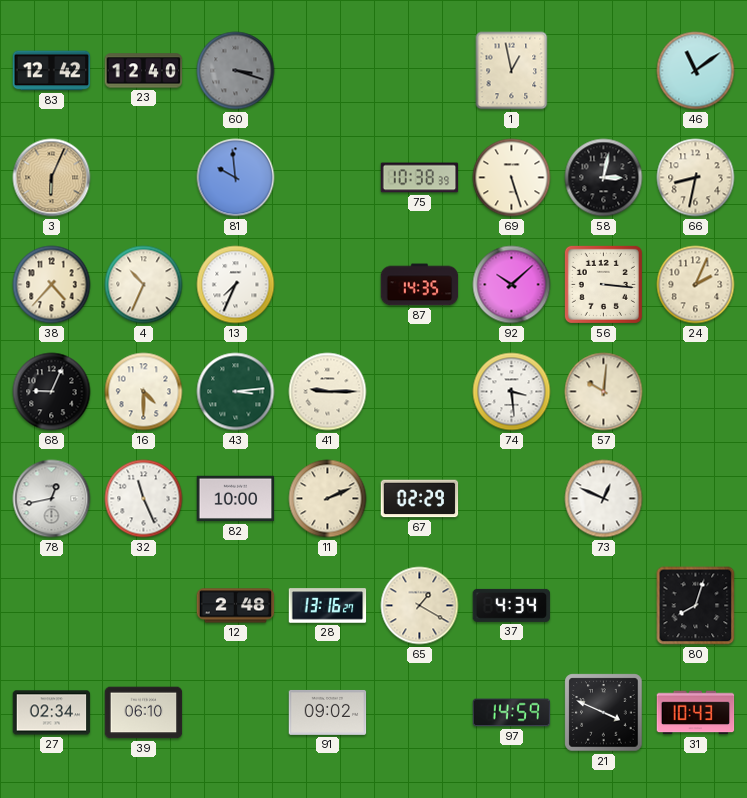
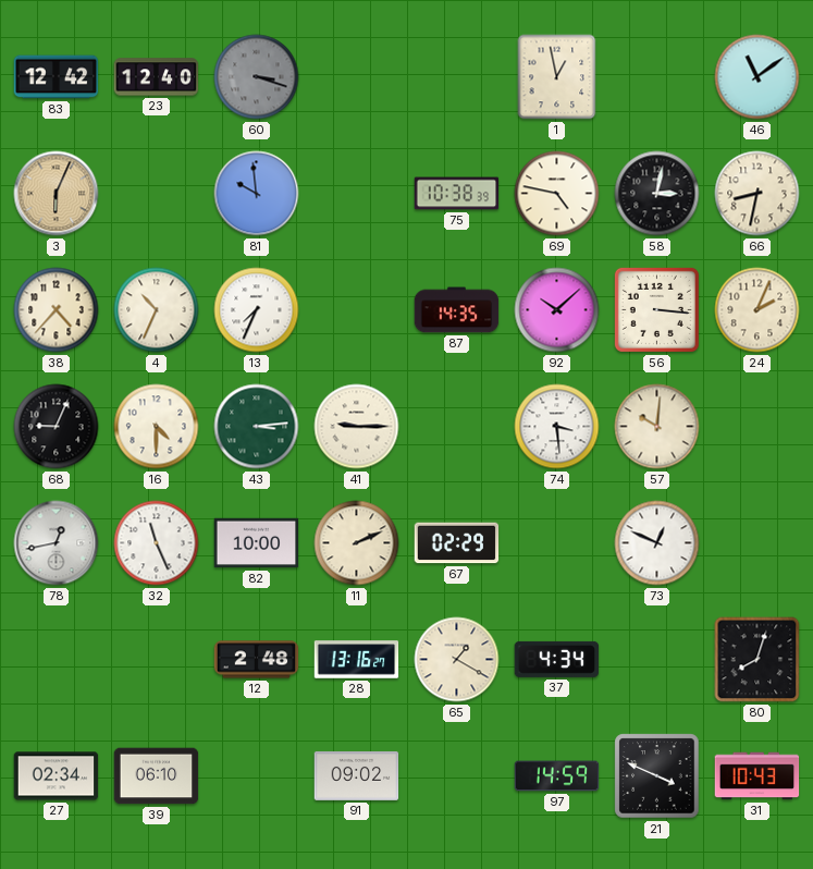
69: 5:27 -> 4:47 (557, 194)
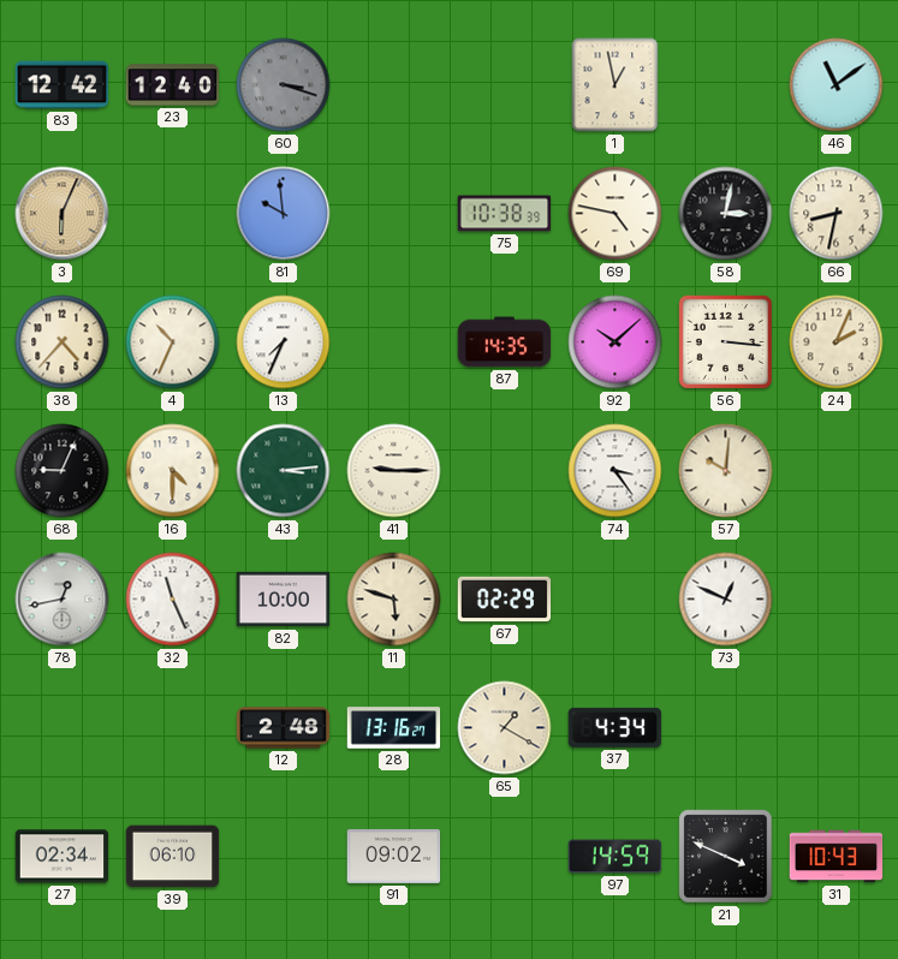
74: 3:29 -> 3:24 (615, 471)
11: 2:11 -> 5:48 (394, 600)
80: 8:03 -> none (757, 660)
